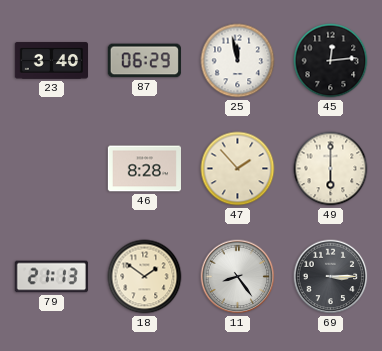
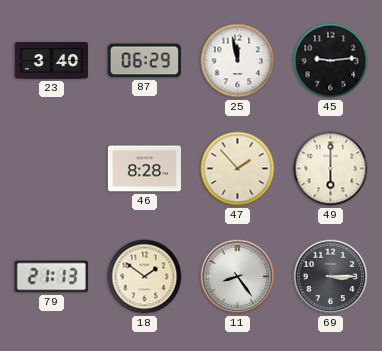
45: 12:14 -> 9:14 (331, 61)
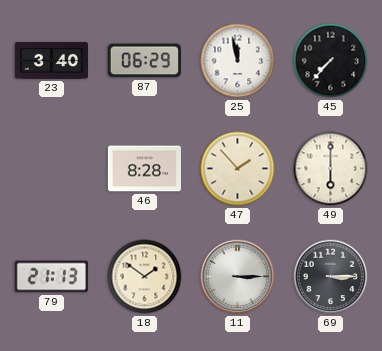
45: 9:14 -> 7:37 (331, 61)
11: 8:24 -> 3:15 (238, 277)
